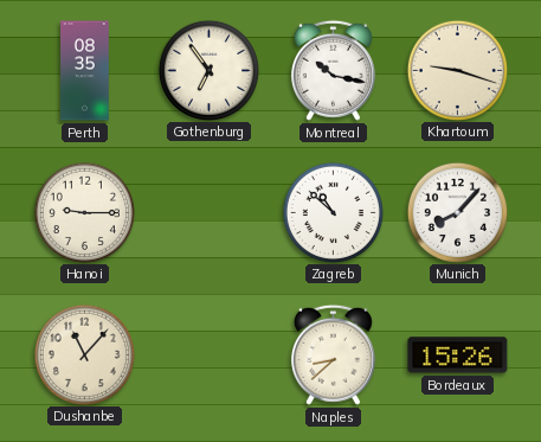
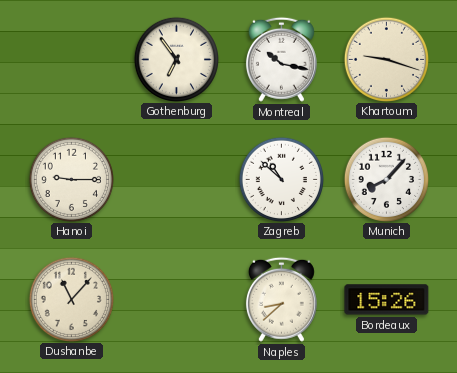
Perth: 08:35 -> none (85, 71)
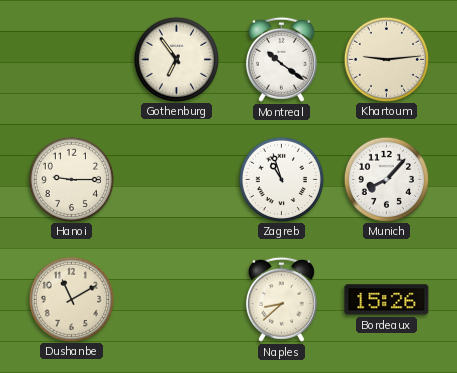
Montreal: 10:17 -> 10:21 (281, 59)
Khartoum: 9:18 -> 9:14 (386, 59)
Zagreb: 10:52 -> 10:57 (281, 179)
Dushanbe: 11:07 -> 11:10 (71, 299)
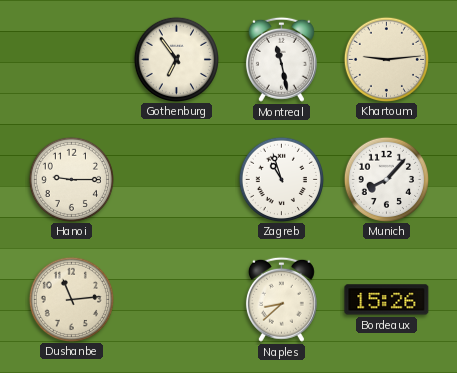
Montreal: 10:21 -> 11:28 (281, 59)
Dushanbe: 11:10 -> 11:14 (71, 299)
